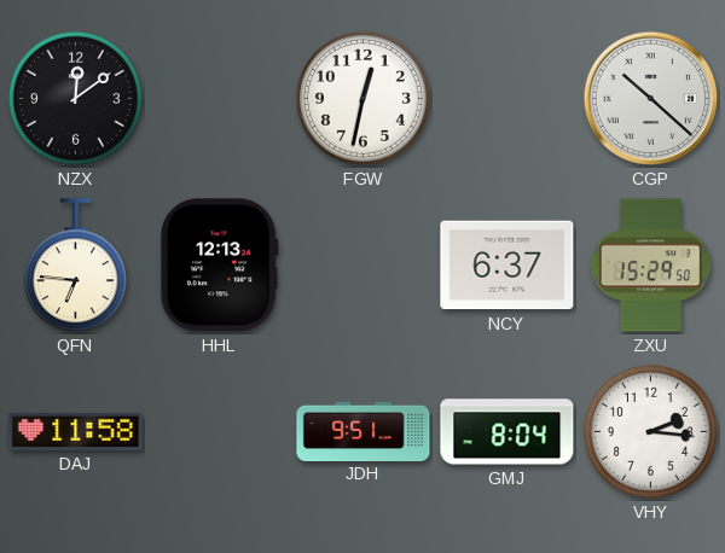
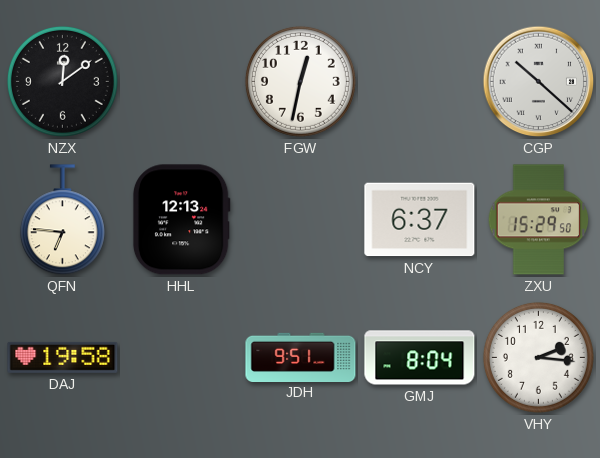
DAJ: 11:58 -> 19:58 (63, 357)
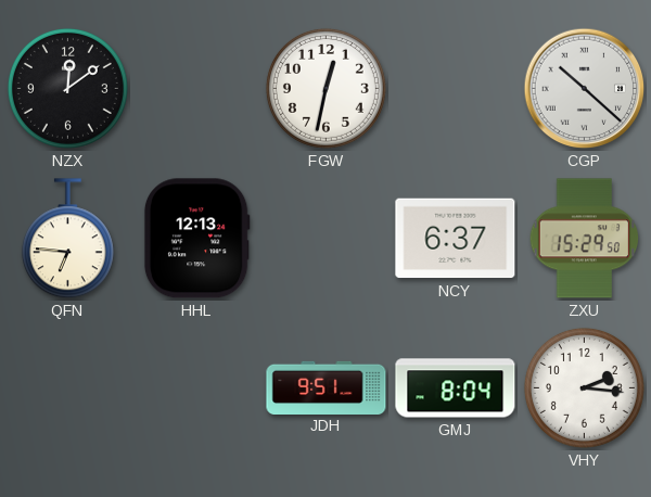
DAJ: 19:58 -> none (63, 357)
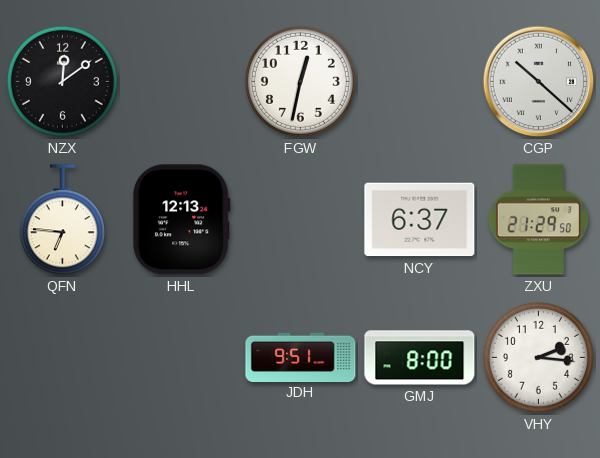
ZXU: 15:29 -> 21:29 (539, 220)
GMJ: 8:04 -> 8:00 (420, 358)
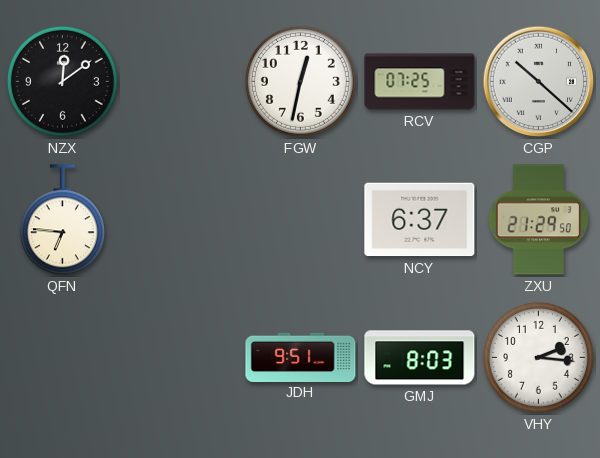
RCV: none -> 07:25 (420, 82)
HHL: 12:13 -> none (181, 220)
GMJ: 8:00 -> 8:03 (420, 358)
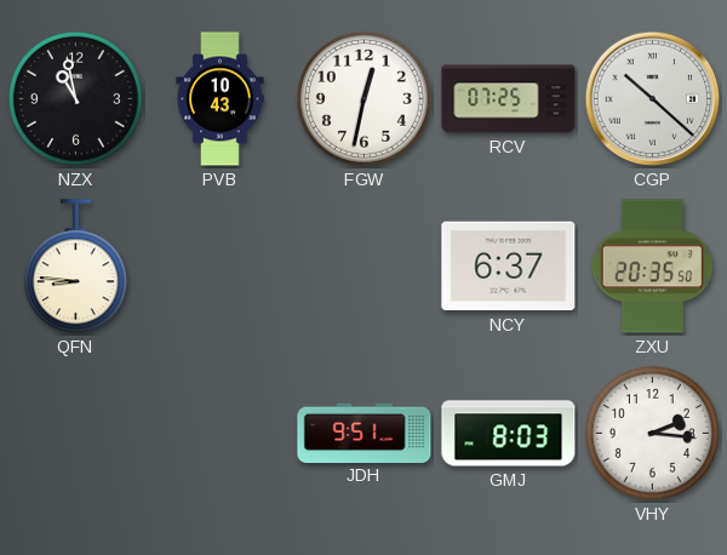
NZX: 12:09 -> 10:58 (75, 98)
PVB: none -> 10:43 (221, 99)
QFN: 6:46 -> 8:46 (75, 267)
ZXU: 21:29 -> 20:35 (653, 267)
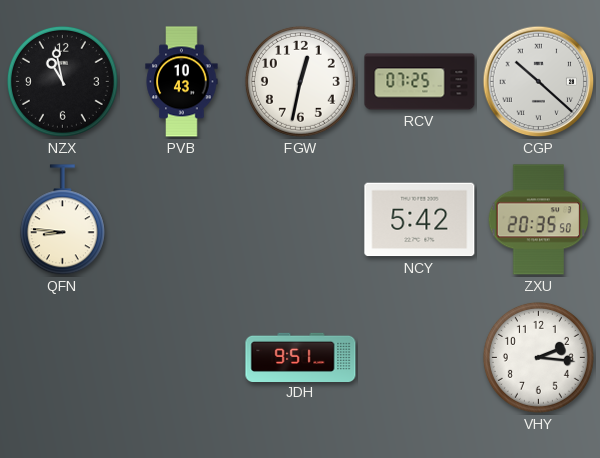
NCY: 6:37 -> 5:42 (420, 220)
GMJ: 8:03 -> none (509, 434)
